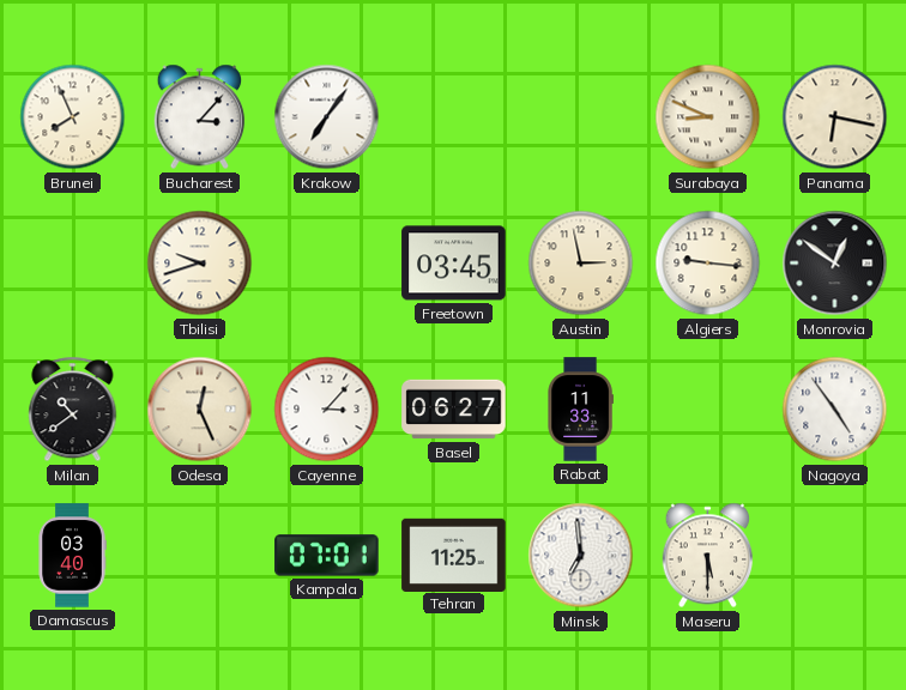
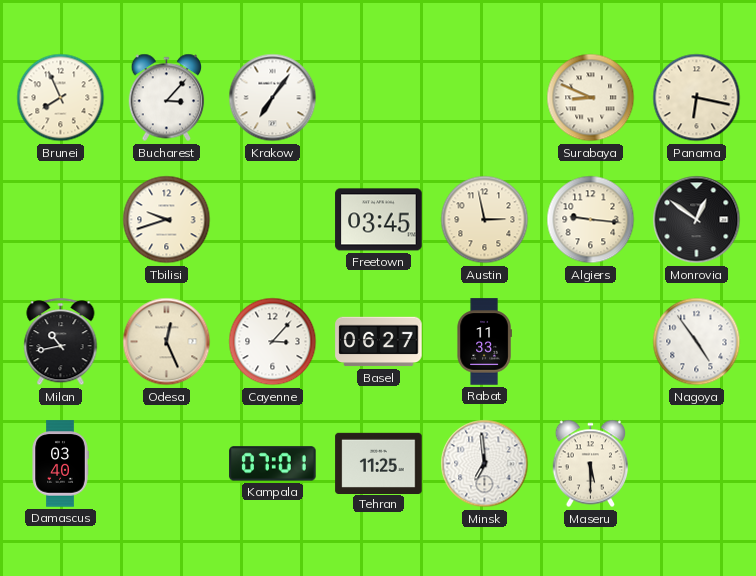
Milan: 10:39 -> 10:43 (61, 342)
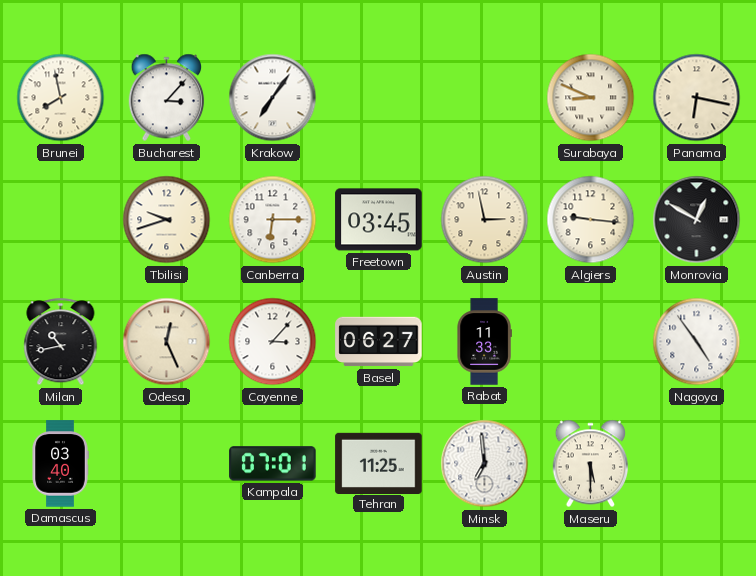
Brunei: 7:56 -> 7:58 (61, 98)
Canberra: none -> 6:15 (273, 220)
Monrovia: 12:51 -> 12:50 (697, 220)
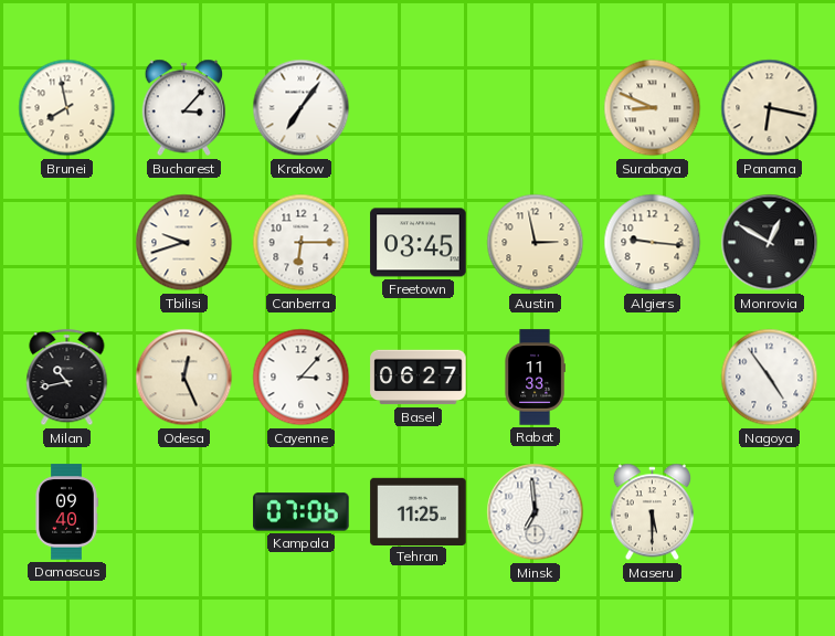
Damascus: 03:40 -> 09:40 (66, 512)
Kampala: 07:01 -> 07:06 (302, 512)
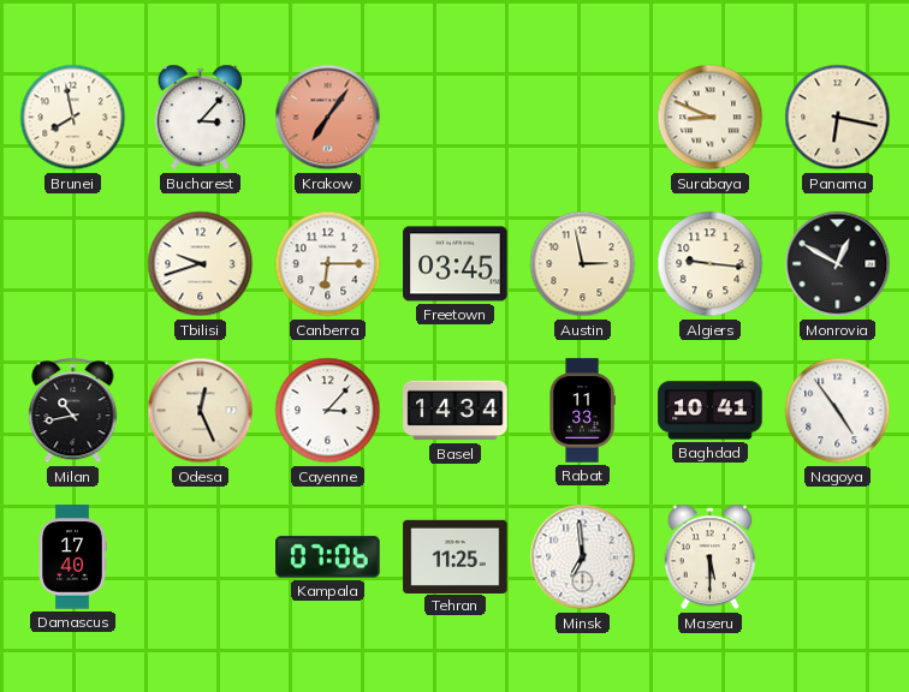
Krakow dial: white -> salmon (328, 118)
Basel: 06:27 -> 14:34 (456, 411)
Baghdad: none -> 10:41 (711, 411)
Damascus: 09:40 -> 17:40 (72, 557)
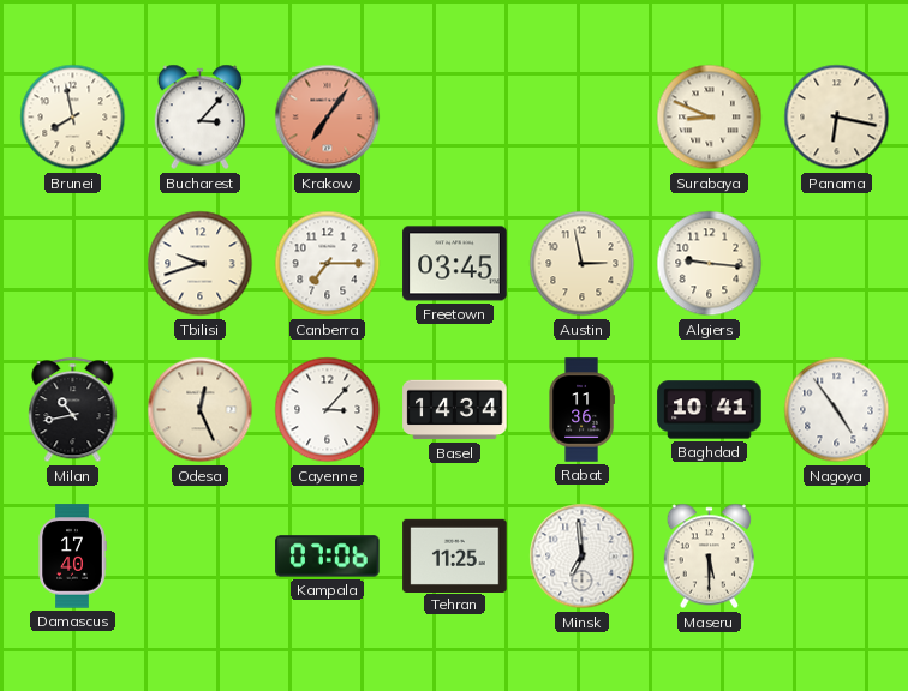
Canberra: 6:15 -> 7:15 (328, 264)
Monrovia: 12:50 -> none (838, 264)
Rabat: 11:33 -> 11:36 (581, 410)
